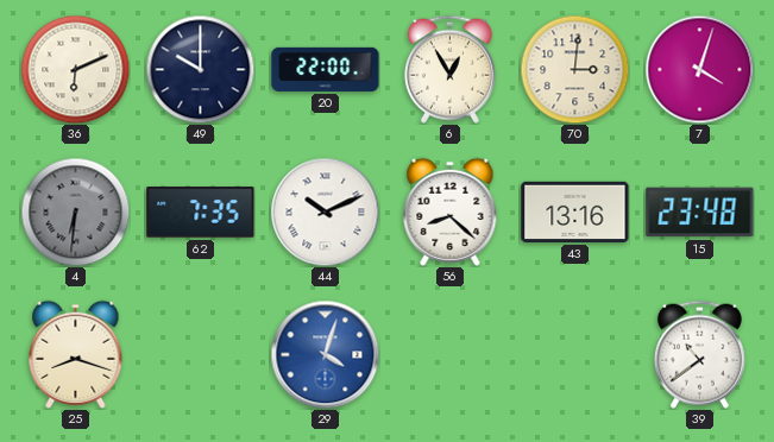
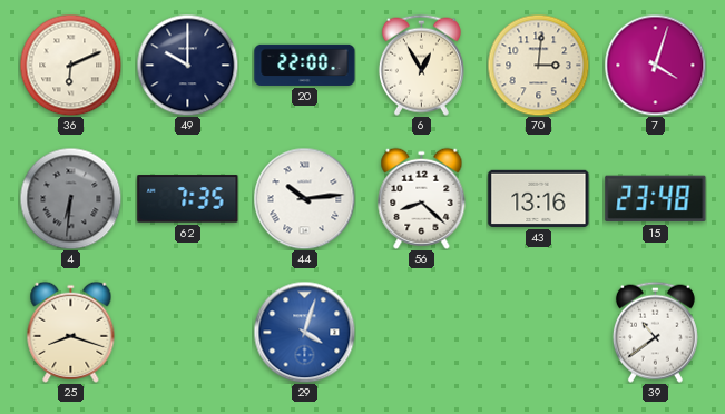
44: 10:11 -> 10:14 (304, 198)
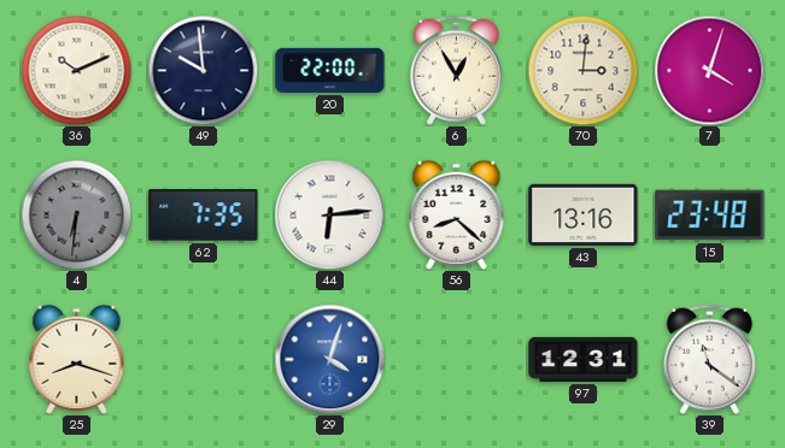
36: 6:11 -> 10:11 (76, 70)
49: 10:00 -> 9:59 (203, 70)
44: 10:14 -> 6:14 (329, 214)
97: none -> 12:31 (584, 359)
39: 10:39 -> 11:21 (709, 359)
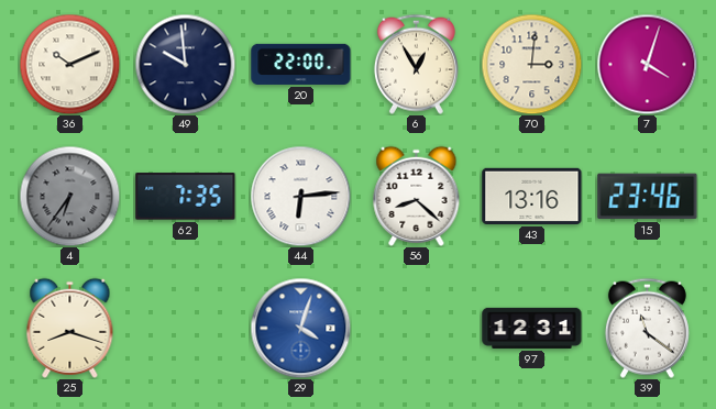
4: 6:31 -> 6:36 (69, 196)
15: 23:48 -> 23:46 (648, 197)
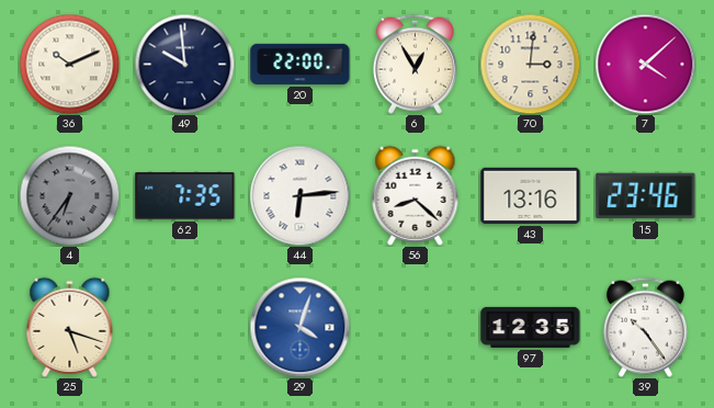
7: 4:03 -> 4:08 (645, 64)
25: 8:18 -> 5:18 (70, 327)
97: 12:31 -> 12:35 (531, 327)
39: 11:21 -> 10:24 (645, 327)
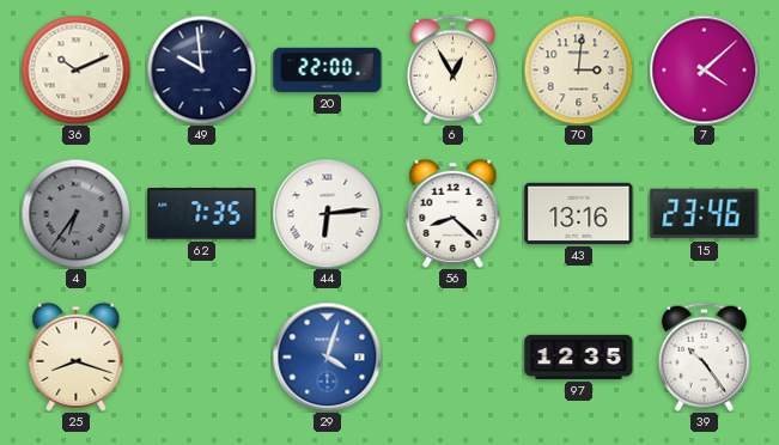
25: 5:18 -> 8:18 (77, 356)
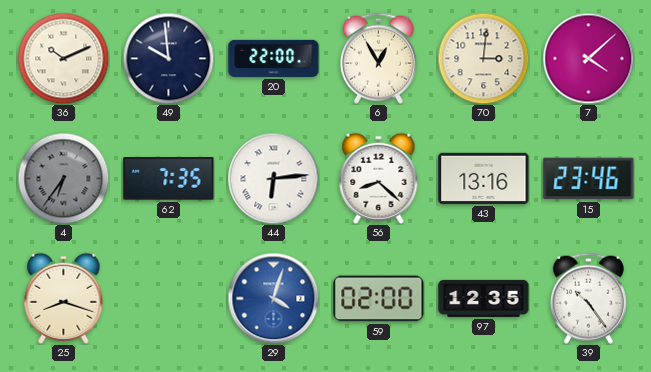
59: none -> 02:00 (379, 299)
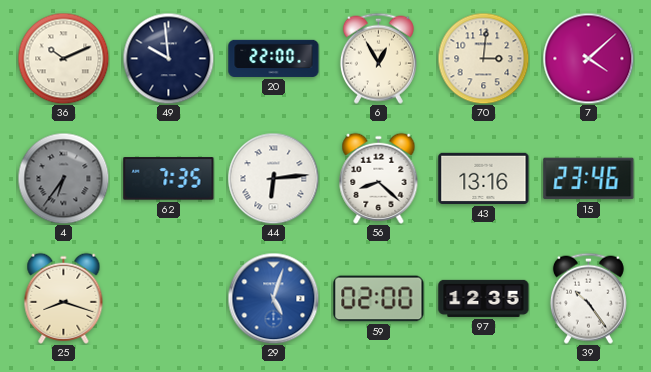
29: 4:03 -> 5:03 (273, 298)
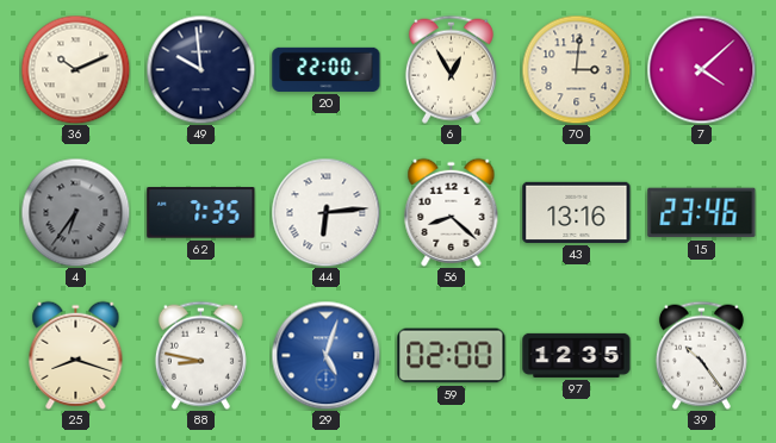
88: none -> 8:47 (200, 355)
